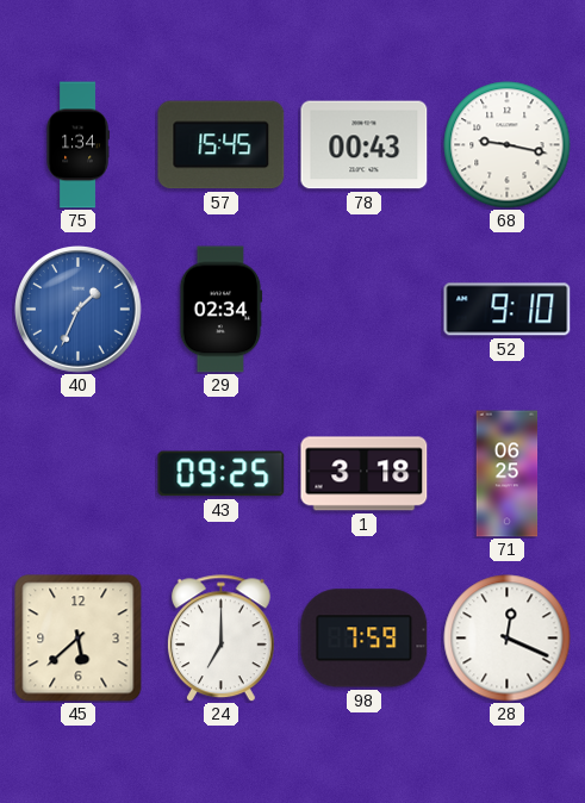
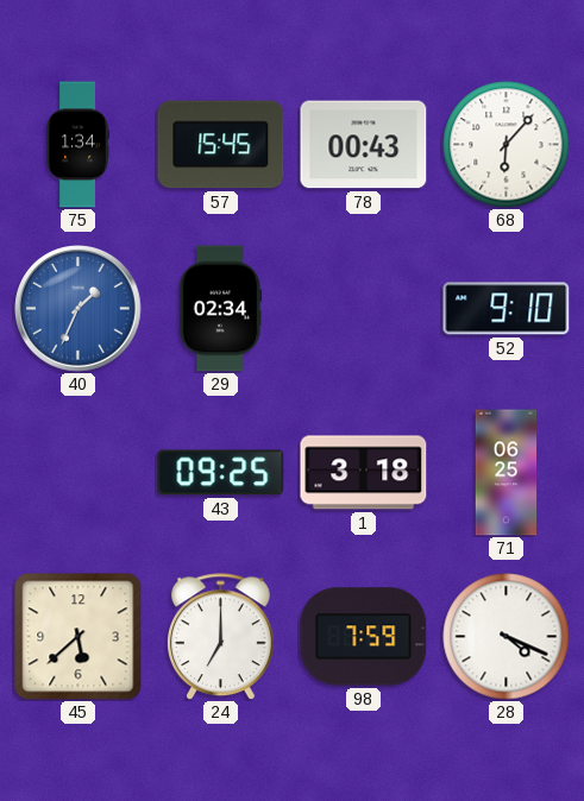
68: 9:17 -> 6:07 (507, 145)
28: 12:19 -> 4:19 (507, 637)
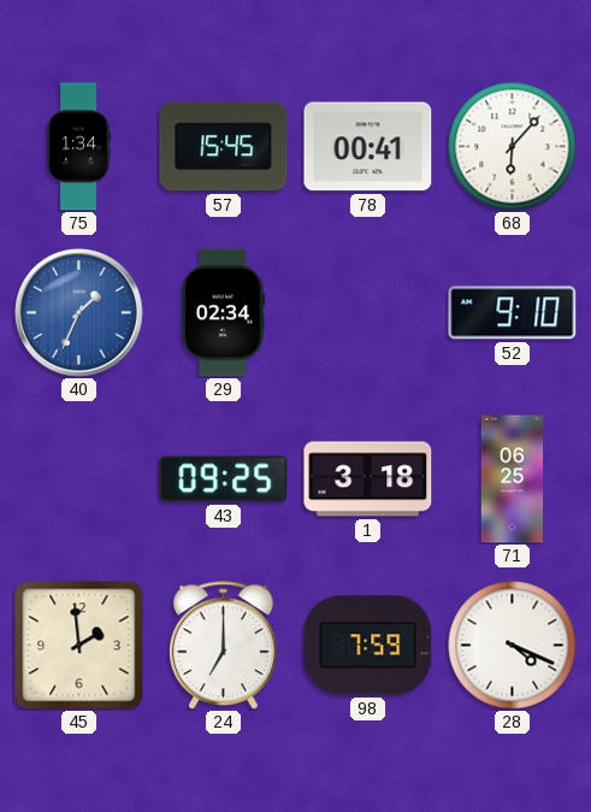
78: 00:43 -> 00:41 (368, 147)
45: 5:38 -> 1:59 (79, 646)
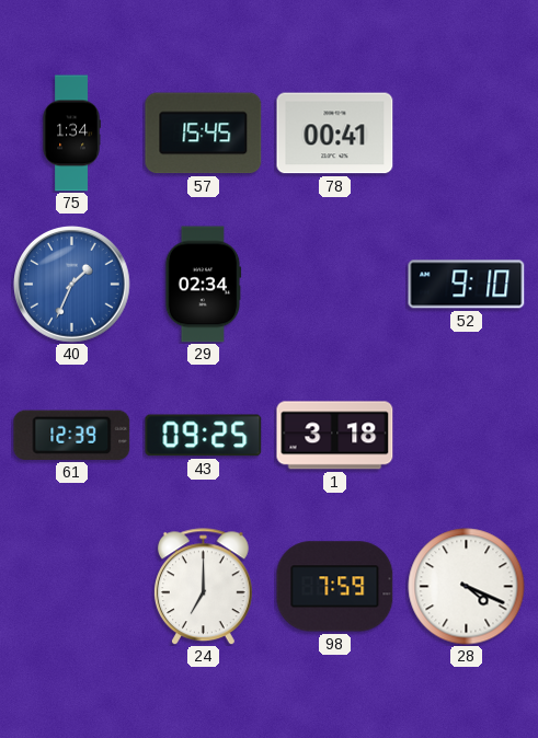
68: 6:07 -> none (513, 147)
61: none -> 12:39 (72, 435)
71: 06:25 -> none (513, 479)
45: 1:59 -> none (79, 646)
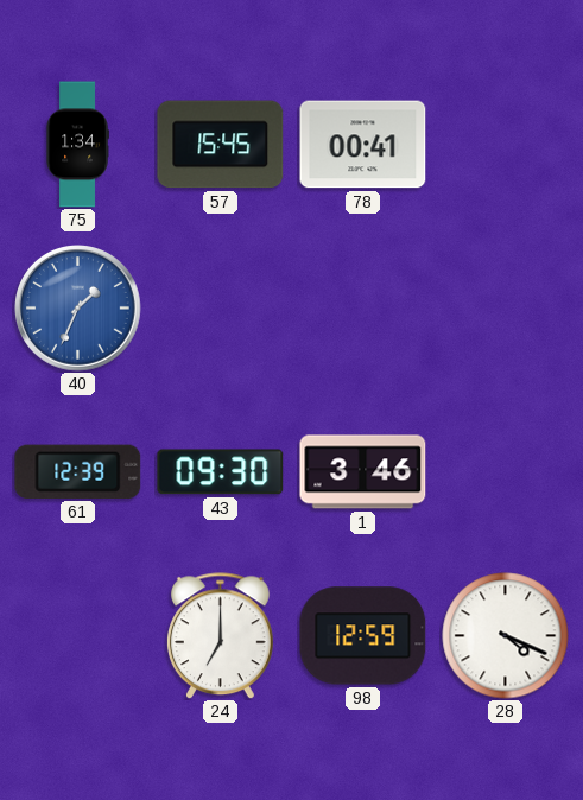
29: 02:34 -> none (203, 285)
52: 9:10 -> none (467, 285)
43: 09:25 -> 09:30 (221, 472)
1: 3:18 -> 3:46 (363, 472)
98: 7:59 -> 12:59 (363, 636)
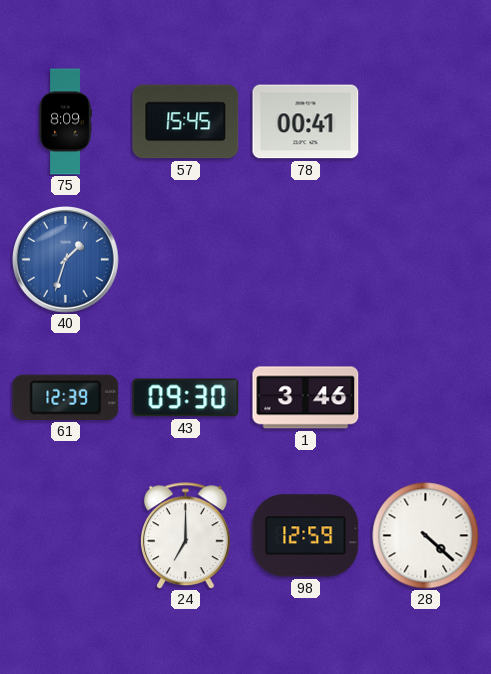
75: 1:34 -> 8:09 (65, 122)
40: 1:34 -> 1:33 (66, 260)
28: 4:19 -> 4:22 (426, 536)
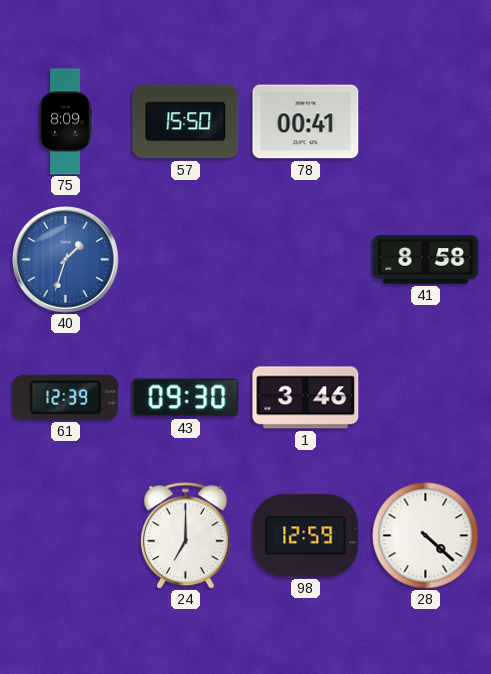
57: 15:45 -> 15:50 (186, 122)
41: none -> 8:58 (426, 260)
